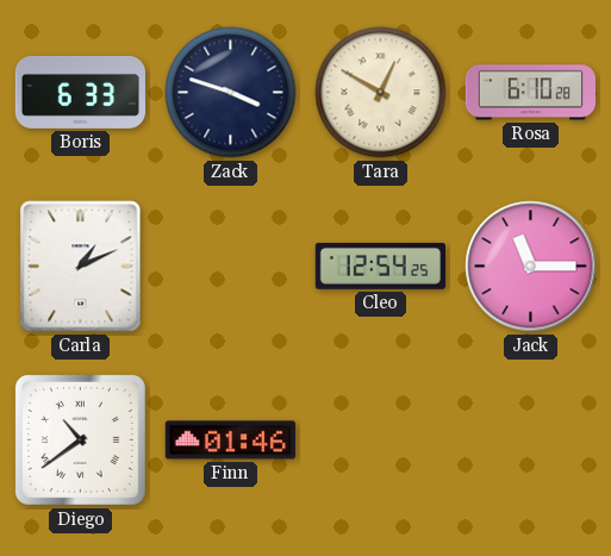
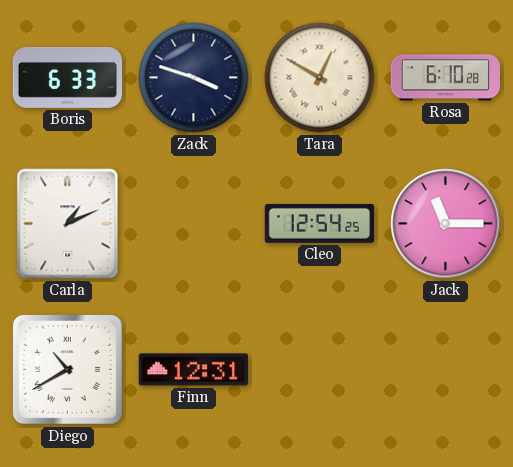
Diego: 10:39 -> 10:40 (67, 369)
Finn: 01:46 -> 12:31 (193, 370)
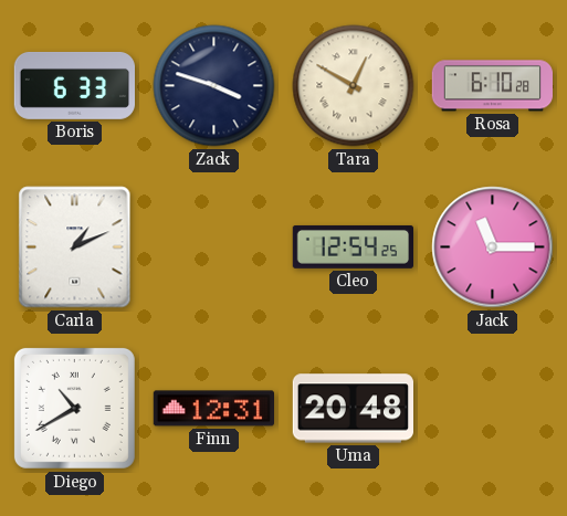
Uma: none -> 20:48 (353, 409)
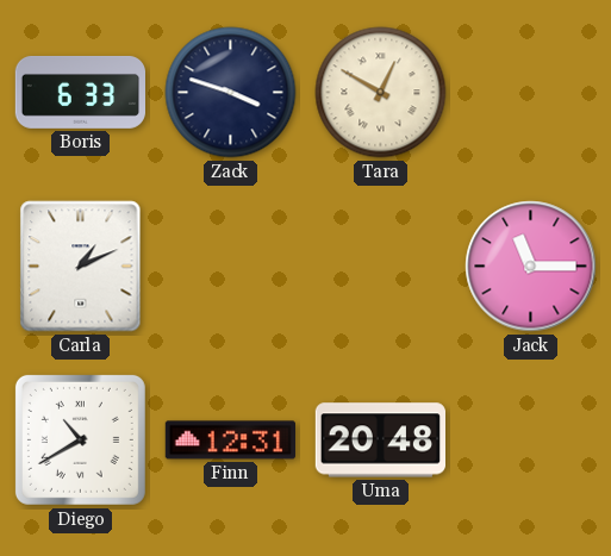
Rosa: 6:10 -> none (492, 86)
Cleo: 12:54 -> none (353, 248)
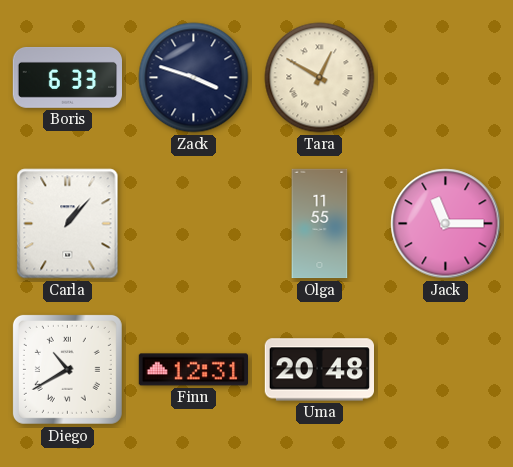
Carla: 1:11 -> 1:07 (68, 224)
Olga: none -> 11:55 (320, 224)
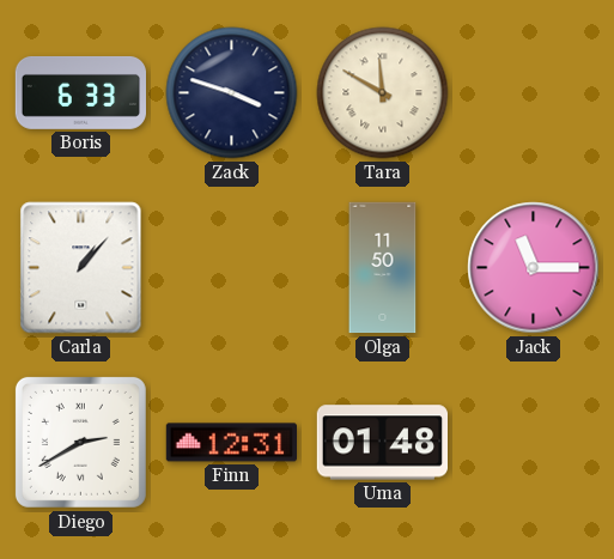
Tara: 12:50 -> 11:50 (383, 93)
Olga: 11:55 -> 11:50 (383, 268)
Diego: 10:40 -> 2:40 (80, 442)
Uma: 20:48 -> 01:48 (382, 443)
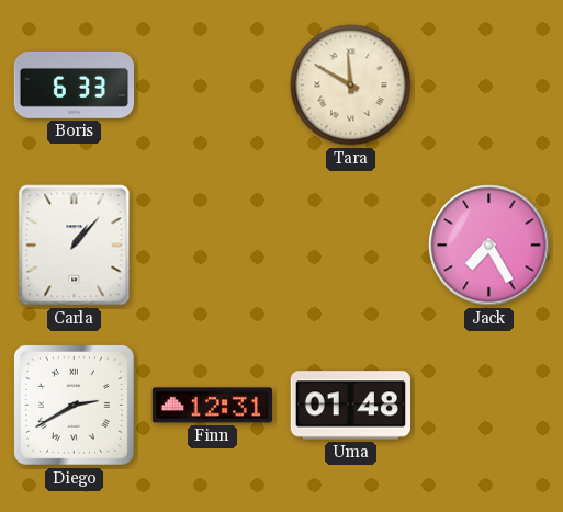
Zack: 3:48 -> none (232, 93)
Olga: 11:50 -> none (383, 268)
Jack: 11:15 -> 7:25 (489, 246)
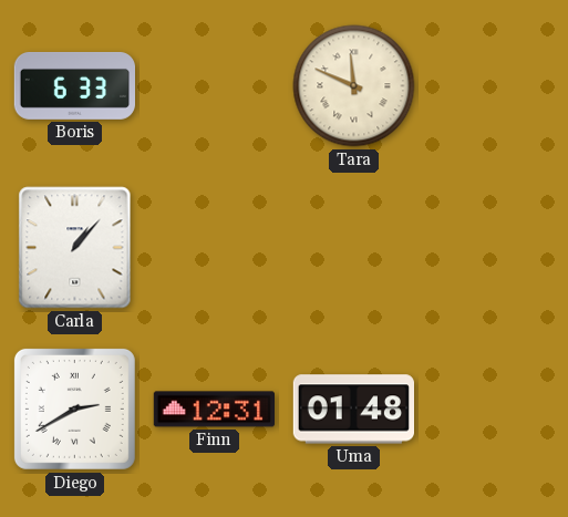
Tara: 11:50 -> 11:49 (354, 86)
Jack: 7:25 -> none (489, 246)
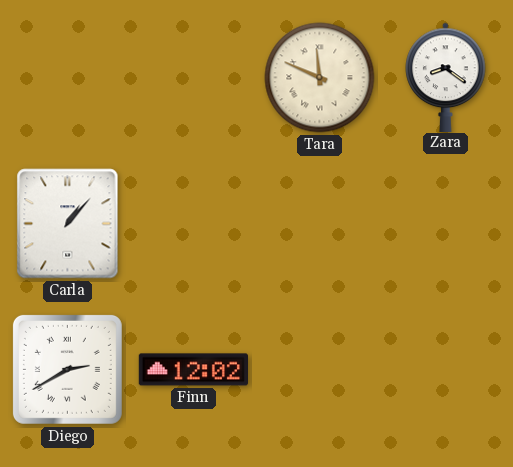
Boris: 6:33 -> none (74, 85)
Zara: none -> 8:21 (446, 77)
Finn: 12:31 -> 12:02 (193, 370)
Uma: 01:48 -> none (353, 410)
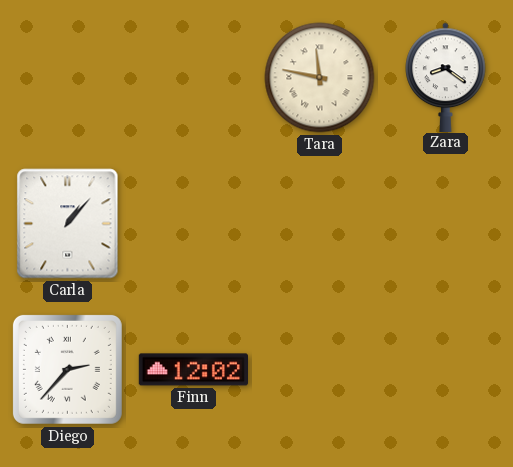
Tara: 11:49 -> 11:47 (320, 78)
Diego: 2:40 -> 2:37 (67, 369)
